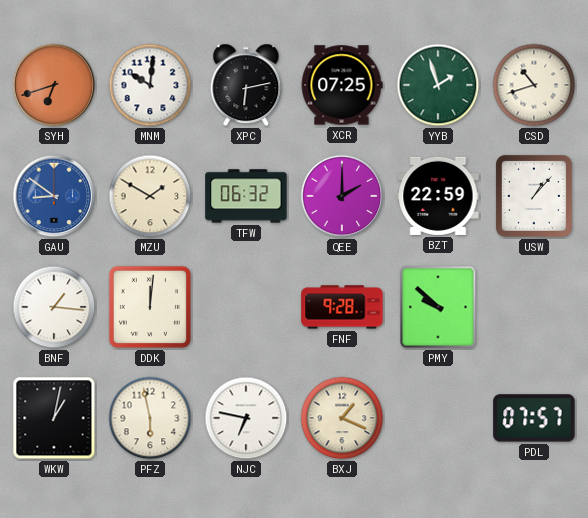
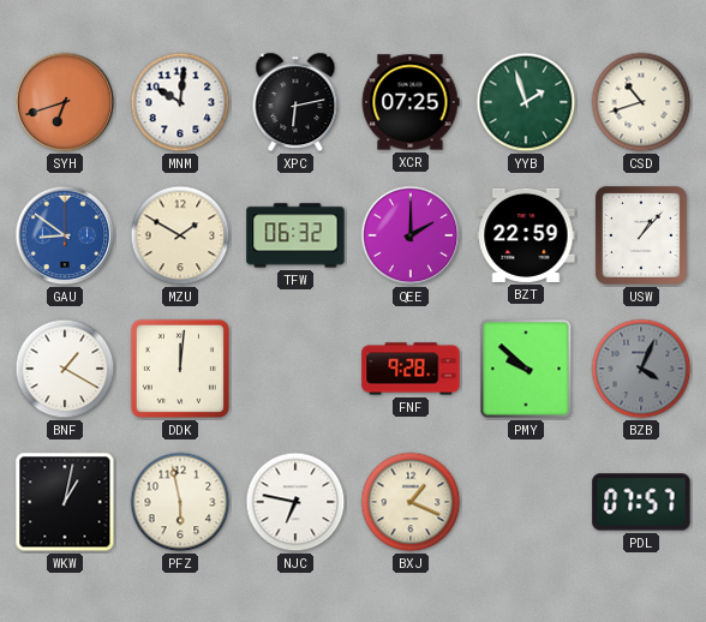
BNF: 1:16 -> 1:20 (65, 369)
BZB: none -> 4:04 (641, 369)
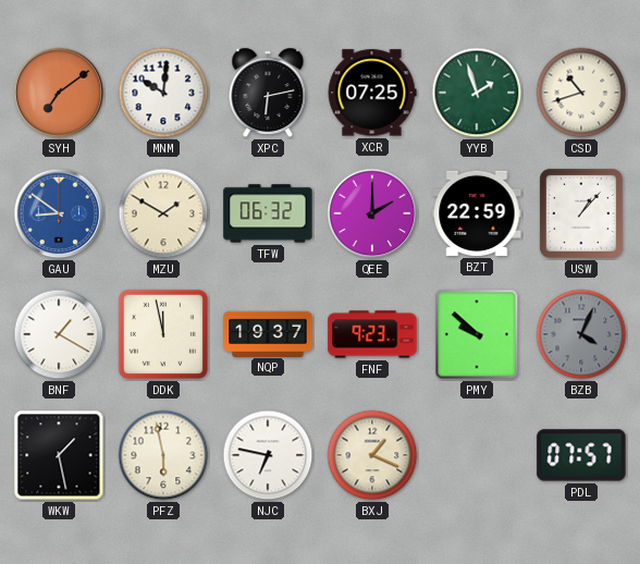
SYH: 6:42 -> 7:09 (59, 93)
DDK: 12:01 -> 11:58 (163, 334)
NQP: none -> 19:37 (268, 333)
FNF: 9:28 -> 9:23 (372, 334)
WKW: 1:02 -> 1:28 (59, 455)
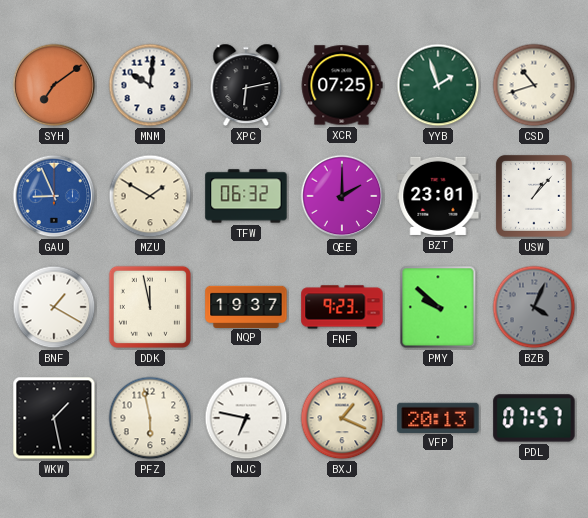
GAU: 8:51 -> 8:56 (54, 196)
BZT: 22:59 -> 23:01 (438, 196)
VFP: none -> 20:13 (438, 417)
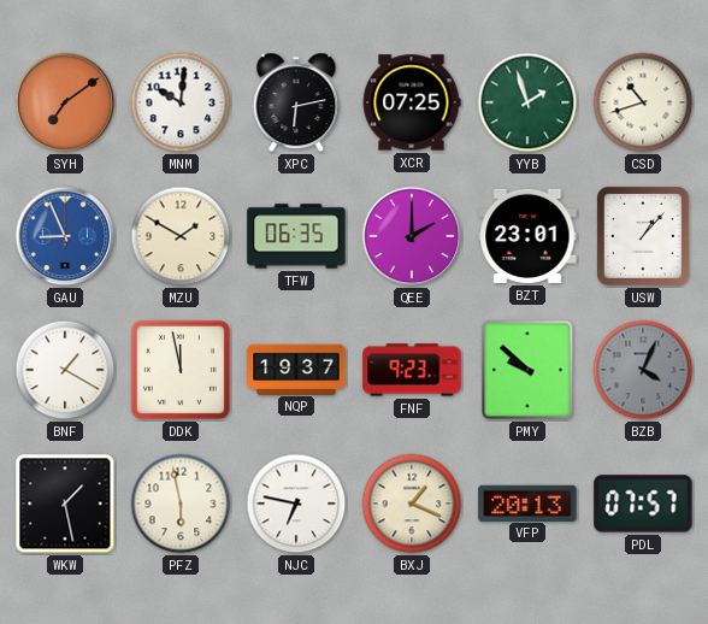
TFW: 06:32 -> 06:35 (296, 236)
